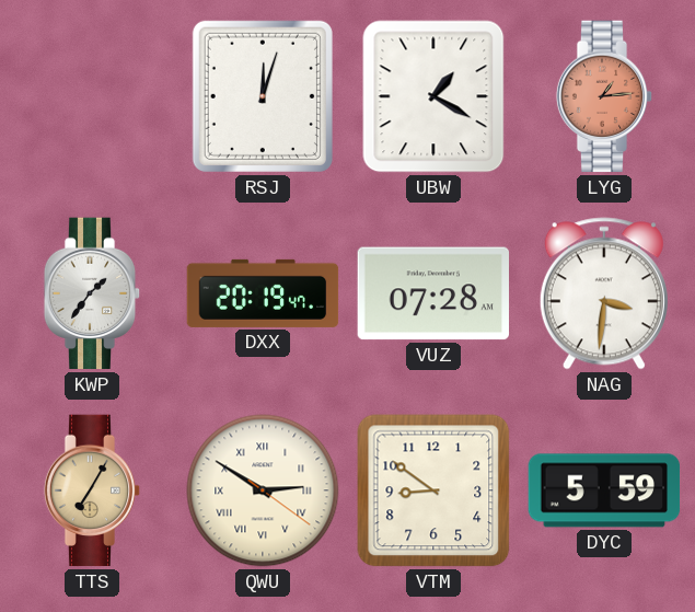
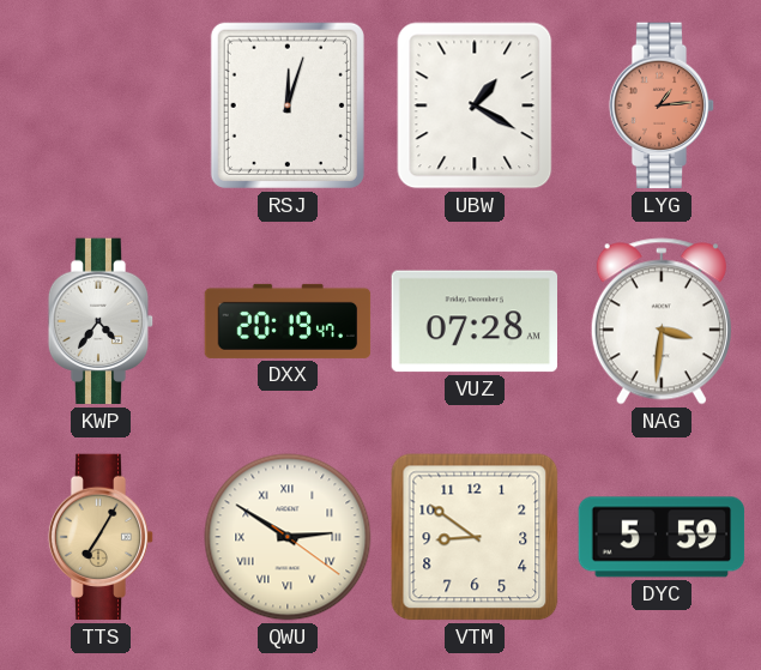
KWP: 1:36 -> 4:36 (101, 321)
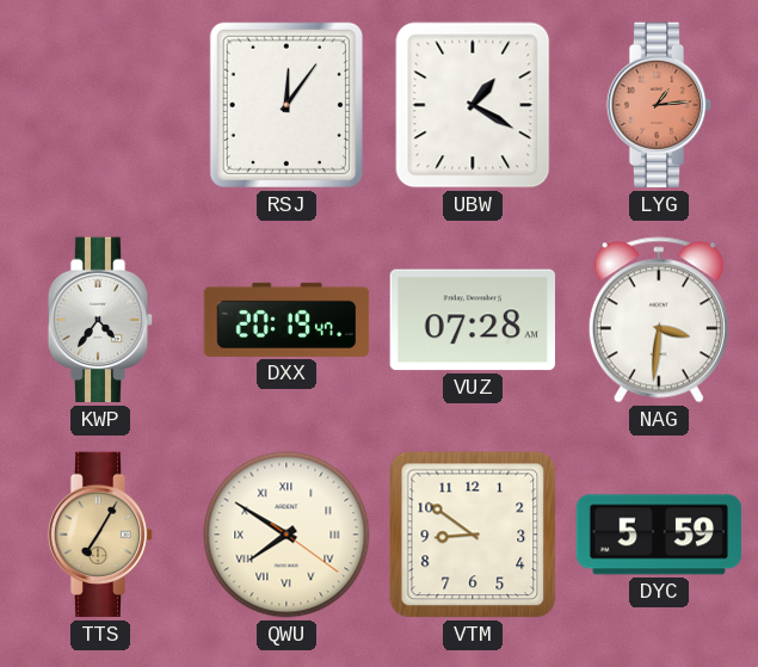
RSJ: 12:03 -> 12:06 (286, 105)
QWU: 2:50 -> 7:50 (286, 535)
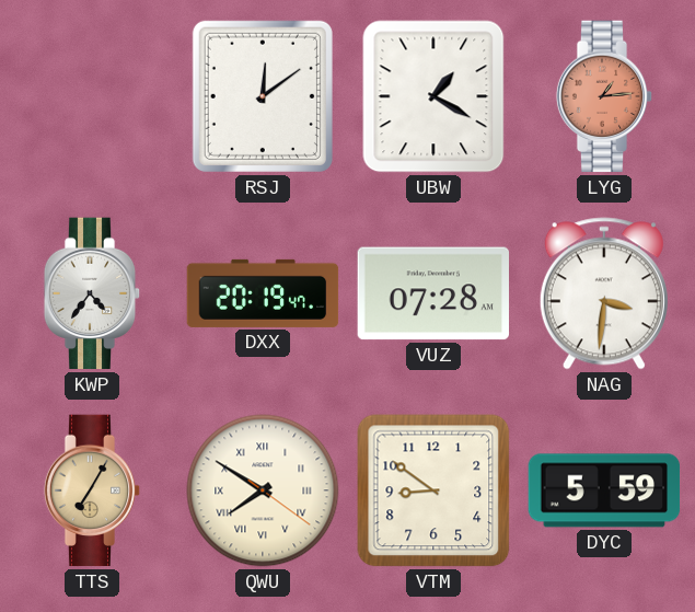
RSJ: 12:06 -> 12:09 (263, 96)
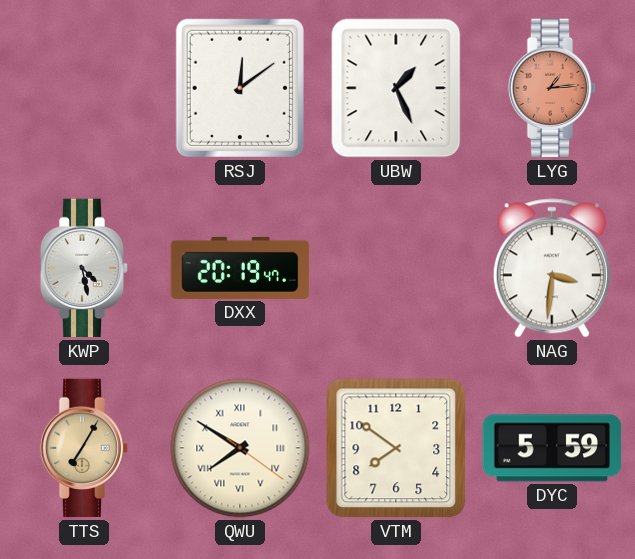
UBW: 1:20 -> 1:26 (396, 88)
KWP: 4:36 -> 4:28 (84, 268)
VUZ: 07:28 -> none (432, 293)
VTM: 8:51 -> 7:51 (396, 448)
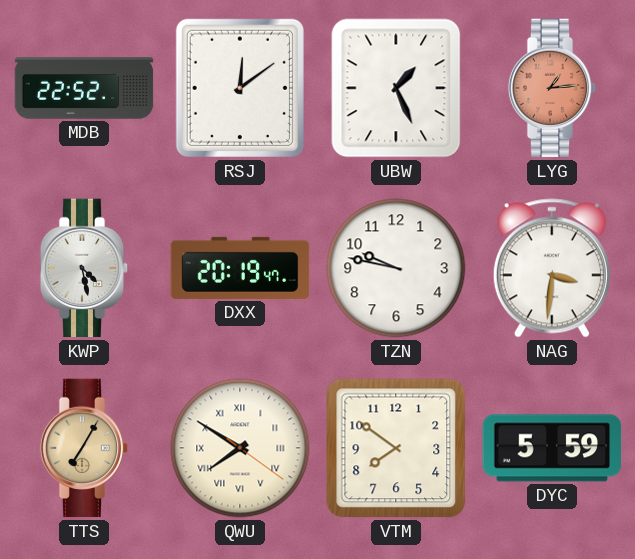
MDB: none -> 22:52 (84, 88)
TZN: none -> 9:47 (396, 268)
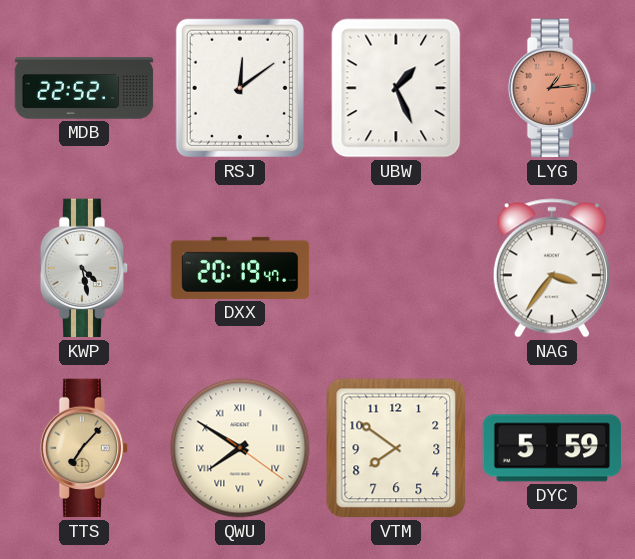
TZN: 9:47 -> none (396, 268)
NAG: 3:31 -> 3:36 (552, 268)
TTS: 7:05 -> 7:07 (84, 448)
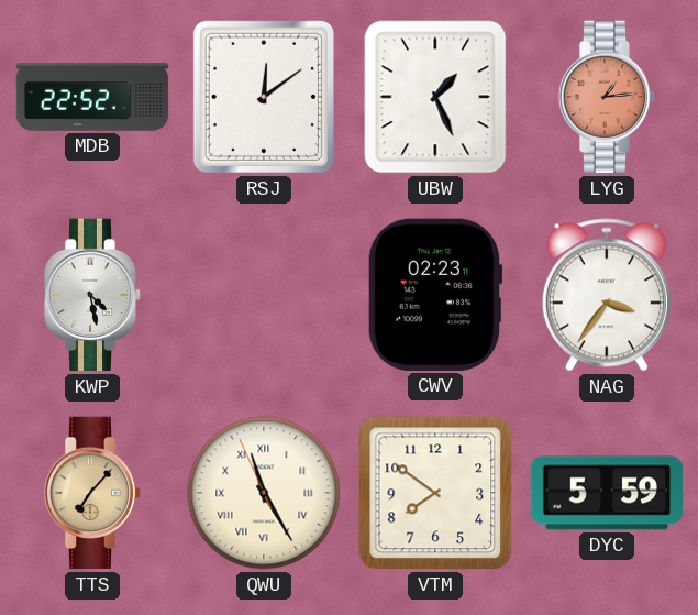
DXX: 20:19 -> none (240, 268)
CWV: none -> 02:23 (435, 295)
QWU: 7:50 -> 11:24 (264, 493)
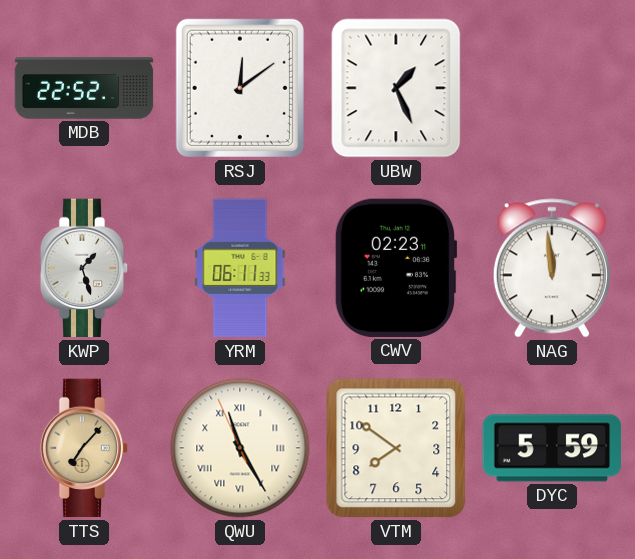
LYG: 1:14 -> none (607, 97)
KWP: 4:28 -> 1:27 (84, 268)
YRM: none -> 06:11 (240, 268)
NAG: 3:36 -> 11:59 (552, 268)
